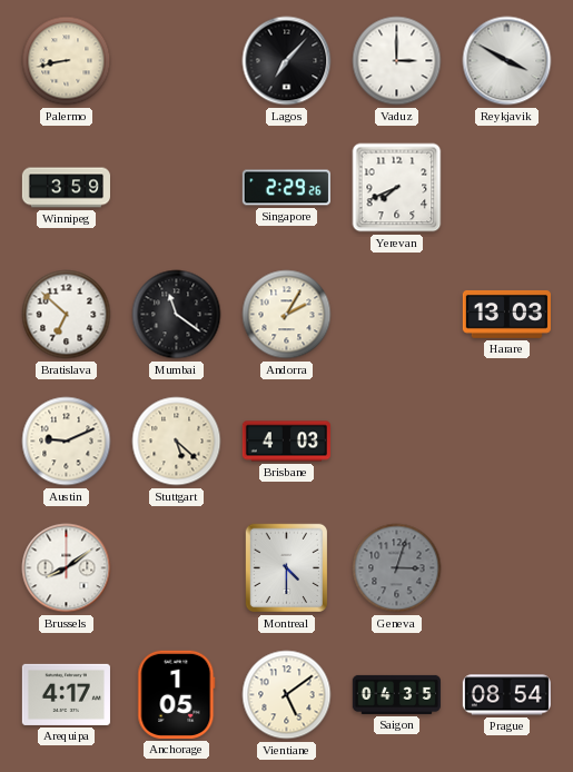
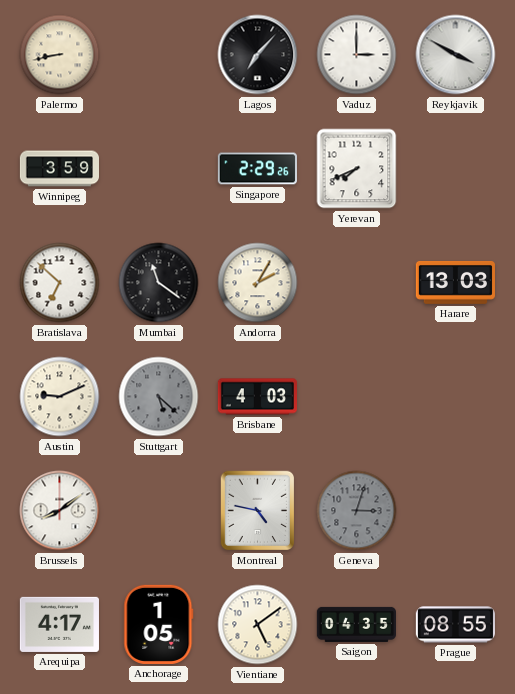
Stuttgart dial: cream -> grey (159, 397)
Montreal: 4:30 -> 4:47 (258, 511)
Prague: 08:54 -> 08:55 (455, 625)
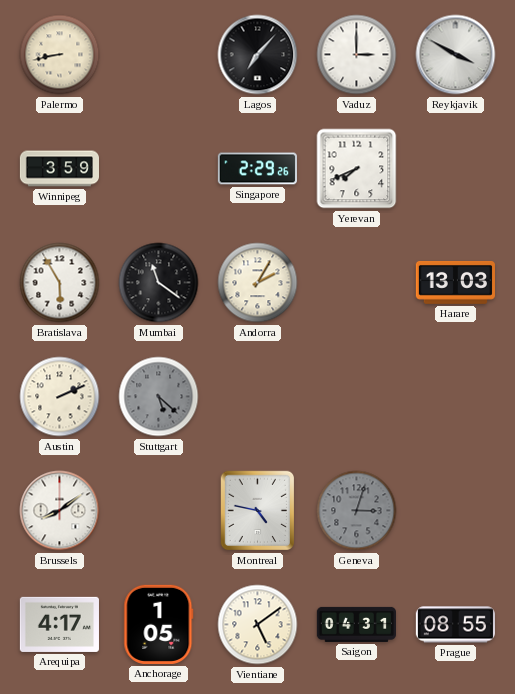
Bratislava: 6:52 -> 5:55 (60, 283)
Austin: 9:11 -> 2:11 (60, 397)
Brisbane: 4:03 -> none (257, 397)
Saigon: 04:35 -> 04:31 (356, 624)
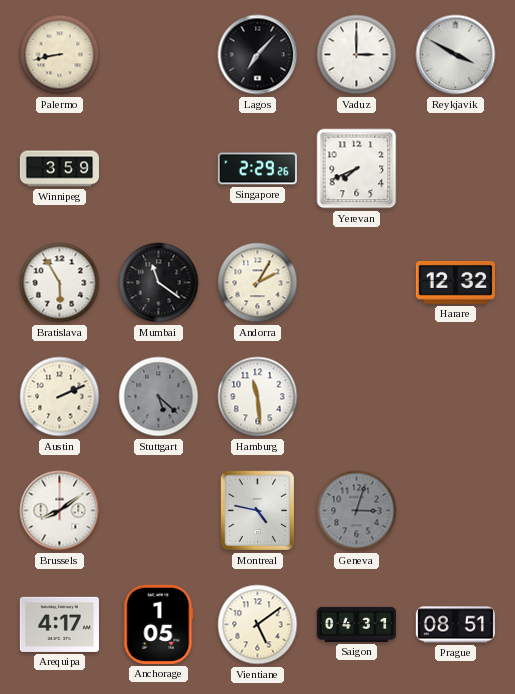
Harare: 13:03 -> 12:32 (455, 282)
Hamburg: none -> 11:29 (258, 397)
Prague: 08:55 -> 08:51 (455, 625)
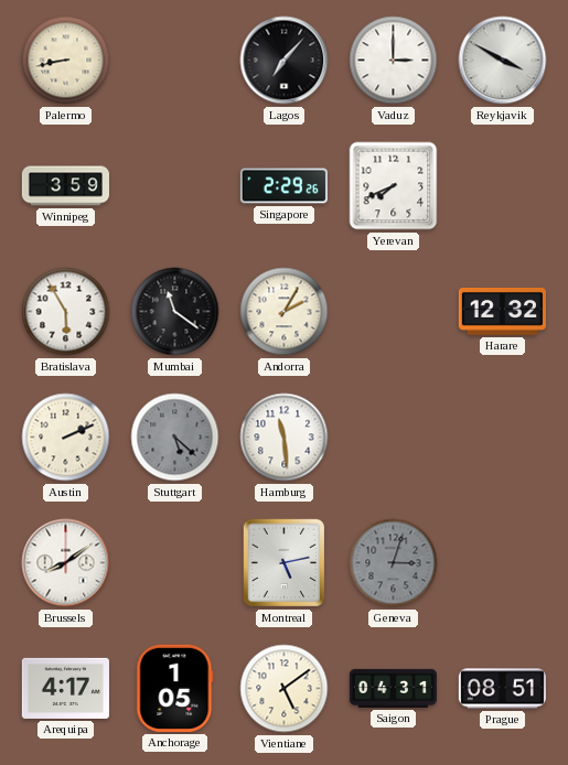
Montreal: 4:47 -> 5:13 (285, 563)
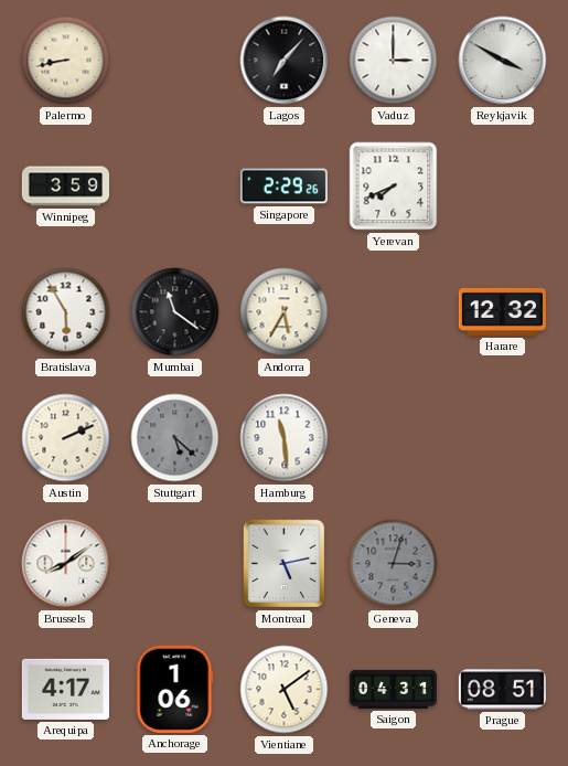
Andorra: 2:05 -> 5:35 (285, 312)
Anchorage: 1:05 -> 1:06 (175, 689)
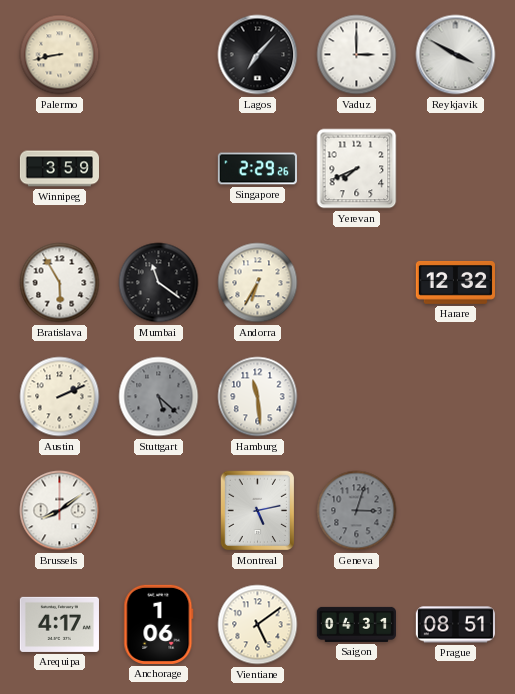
Andorra: 5:35 -> 6:35 (258, 283)
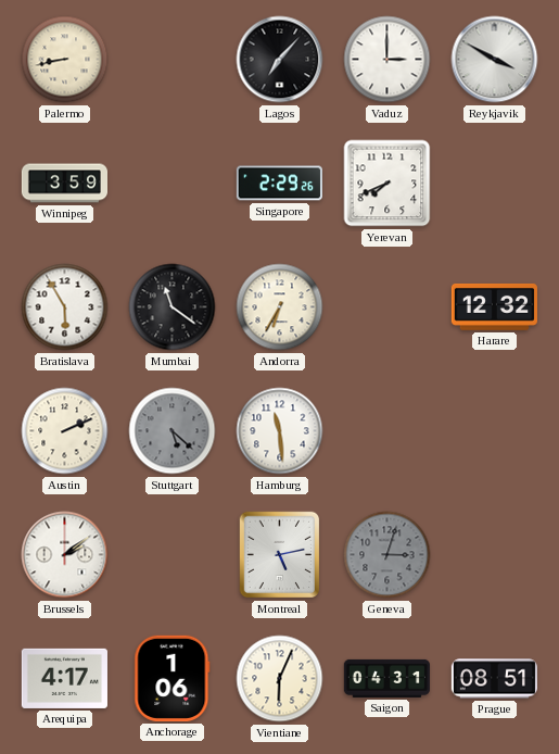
Brussels: 8:09 -> 2:09 (65, 555)
Vientiane: 5:09 -> 6:04 (280, 679)
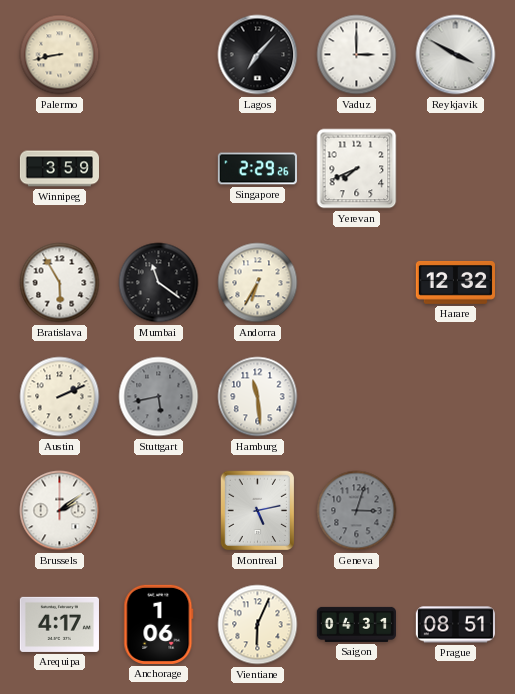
Stuttgart: 5:22 -> 5:43 (159, 397)
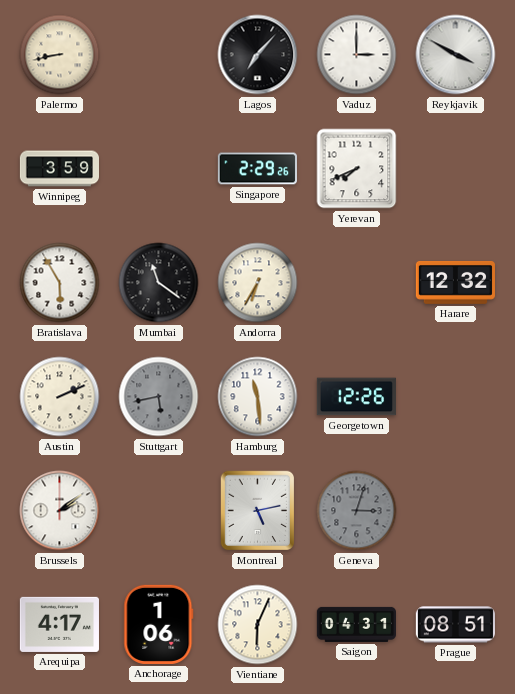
Georgetown: none -> 12:26 (356, 397)
